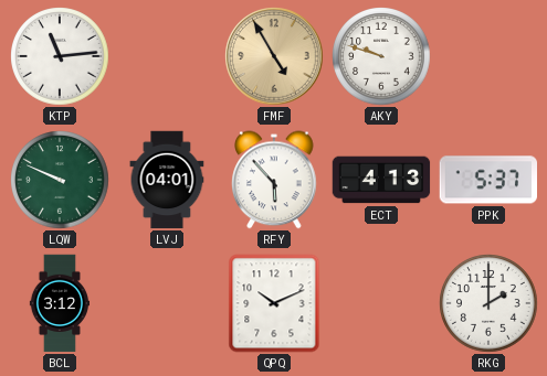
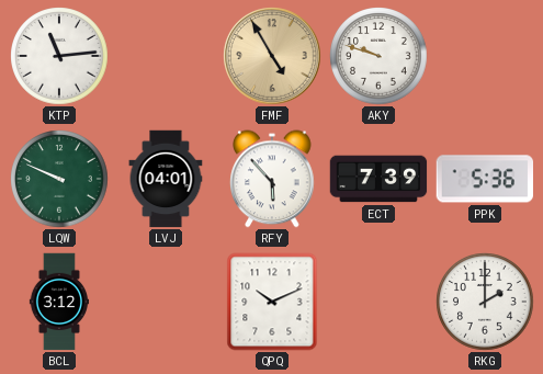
ECT: 4:13 -> 7:39 (378, 179)
PPK: 5:37 -> 5:36 (484, 179)
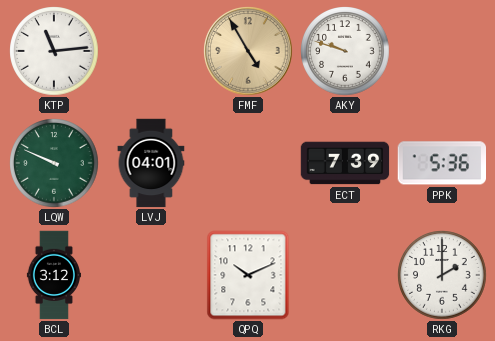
RFY: 5:53 -> none (272, 179)
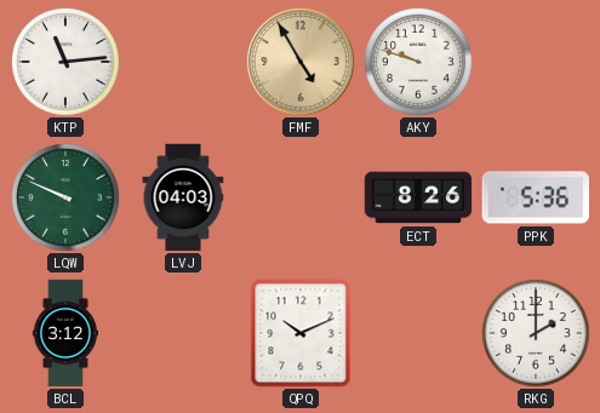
LVJ: 04:01 -> 04:03 (183, 197)
ECT: 7:39 -> 8:26 (418, 197)
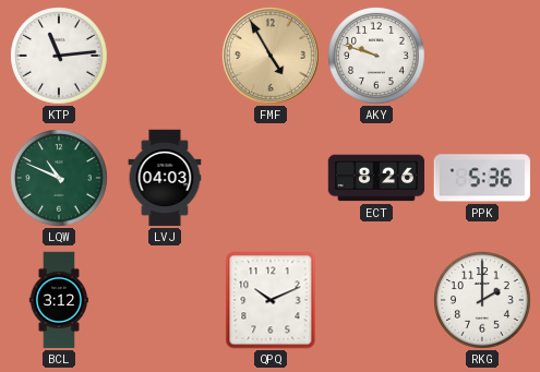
LQW: 9:49 -> 10:49 (59, 178)
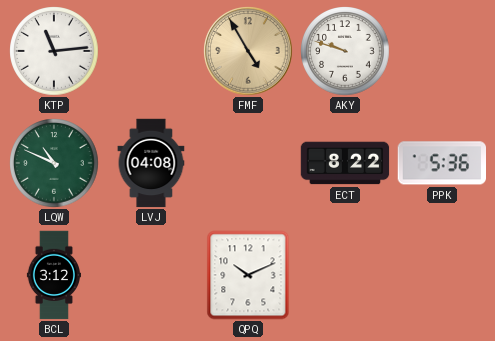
LVJ: 04:03 -> 04:08 (151, 163)
ECT: 8:26 -> 8:22 (345, 163)
RKG: 2:00 -> none (482, 300)
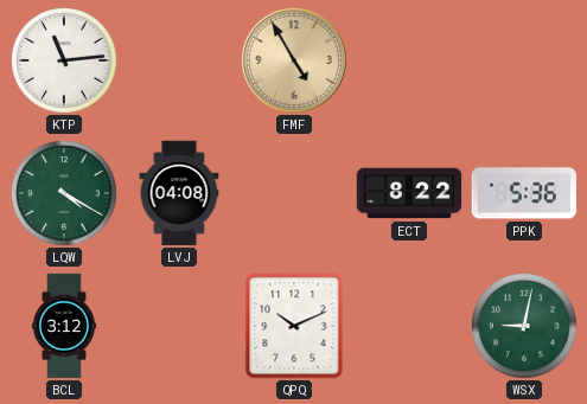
AKY: 9:48 -> none (345, 51)
LQW: 10:49 -> 4:20 (64, 193)
WSX: none -> 9:02 (524, 326)
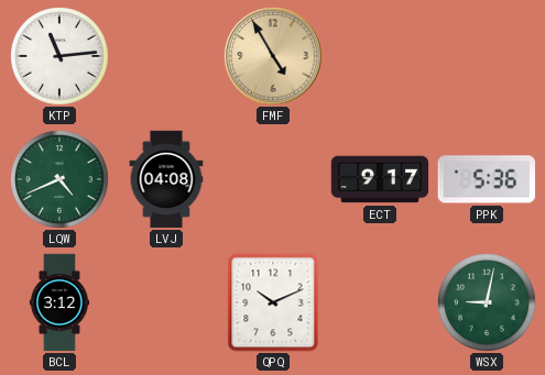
LQW: 4:20 -> 4:41 (59, 179)
ECT: 8:22 -> 9:17 (380, 179)
